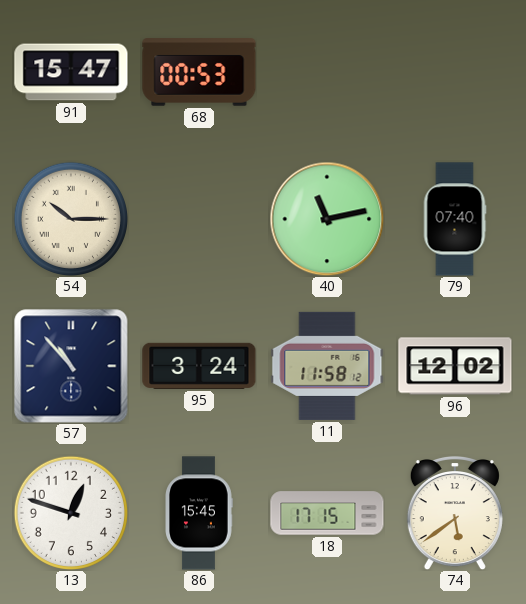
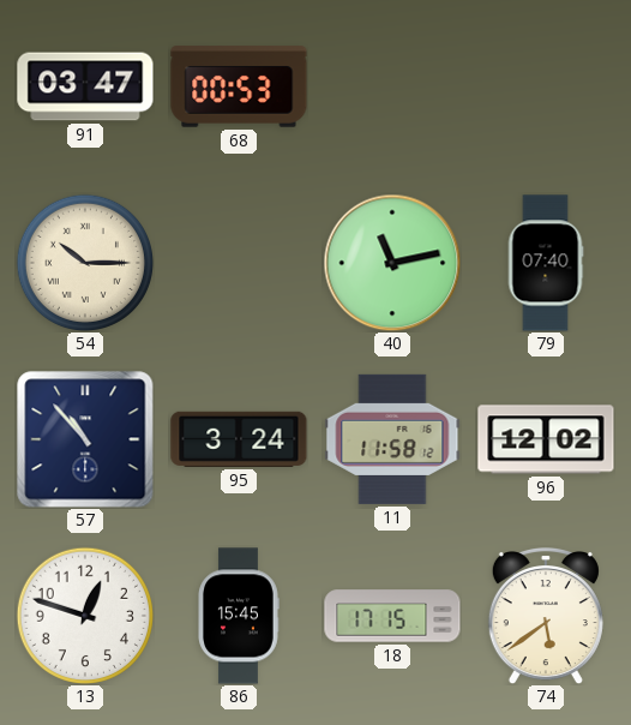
91: 15:47 -> 03:47 (85, 86)
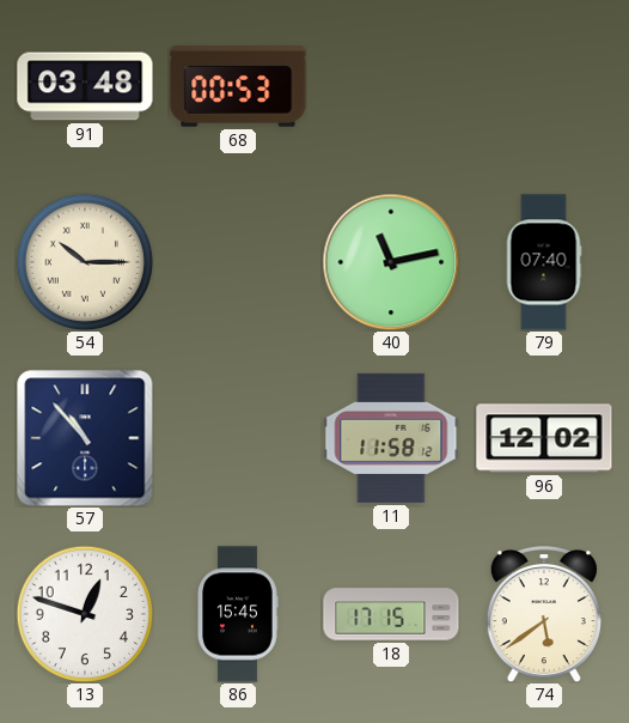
91: 03:47 -> 03:48 (85, 86)
95: 3:24 -> none (239, 439)
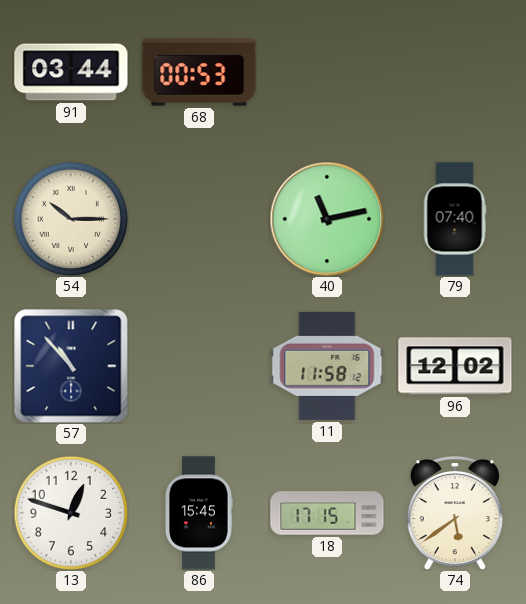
91: 03:48 -> 03:44 (71, 72)
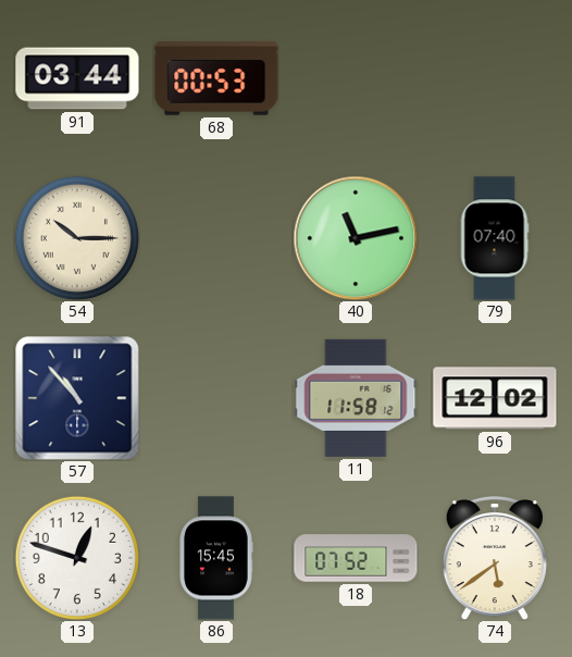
18: 17:15 -> 07:52 (356, 558)
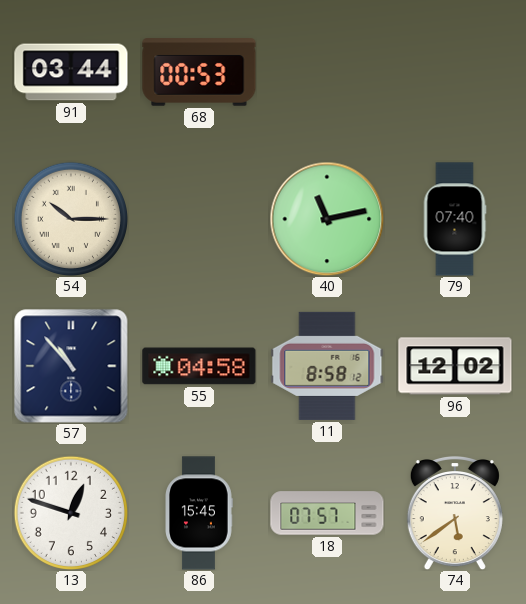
55: none -> 04:58 (199, 366)
11: 11:58 -> 8:58 (327, 366)
18: 07:52 -> 07:57 (327, 513)
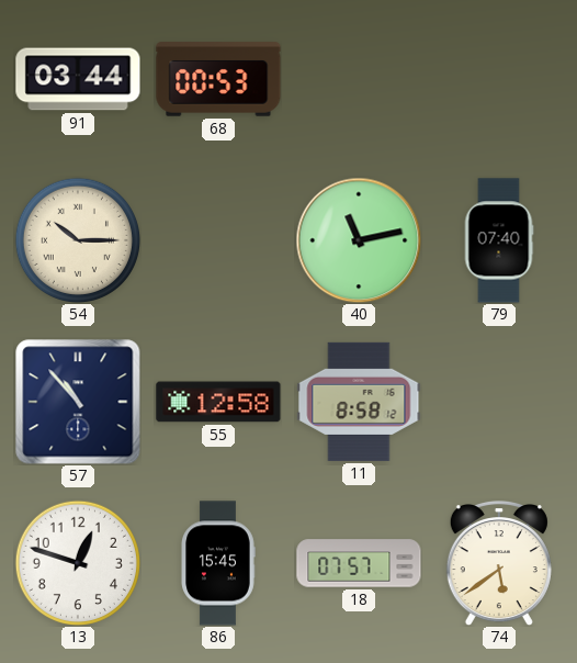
55: 04:58 -> 12:58 (218, 402)
96: 12:02 -> none (455, 366)
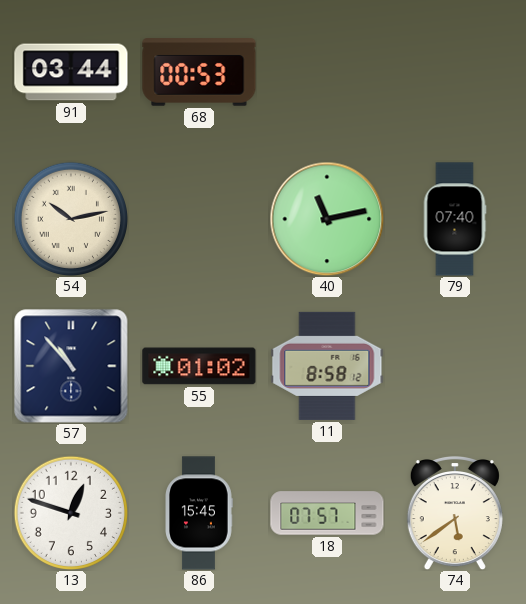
54: 10:15 -> 10:13 (70, 218)
55: 12:58 -> 01:02 (199, 366)
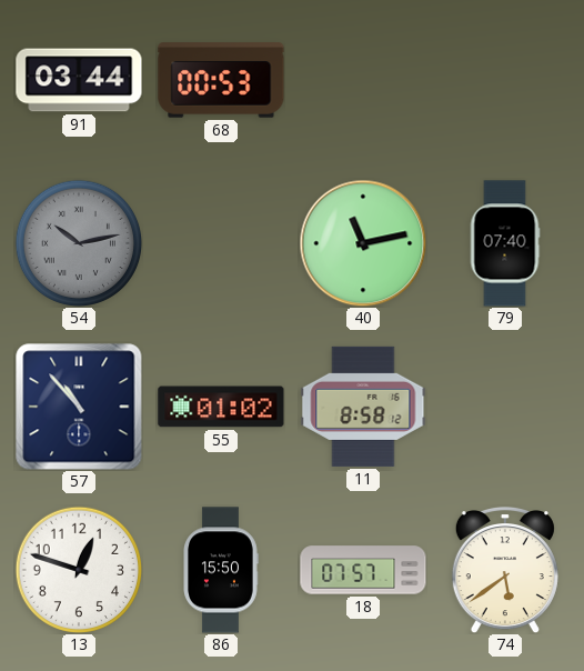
54 dial: cream -> grey (78, 242)
86: 15:45 -> 15:50 (221, 570)
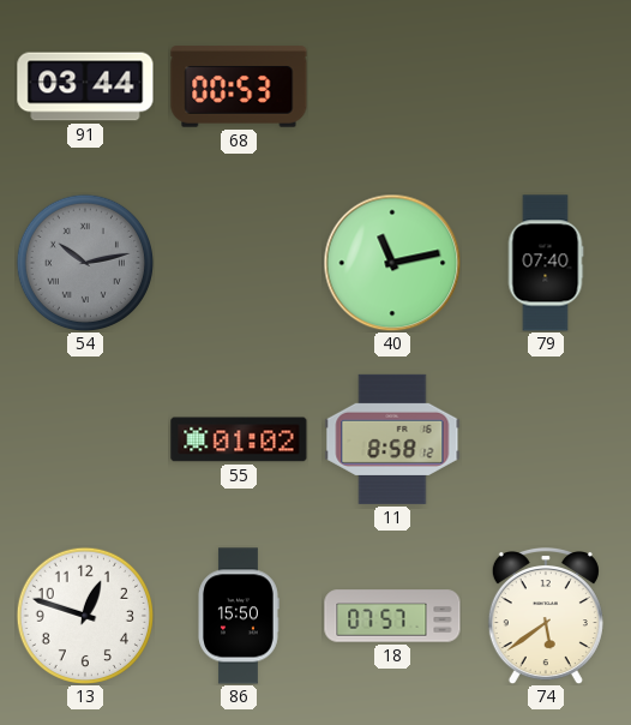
57: 10:53 -> none (79, 407)
